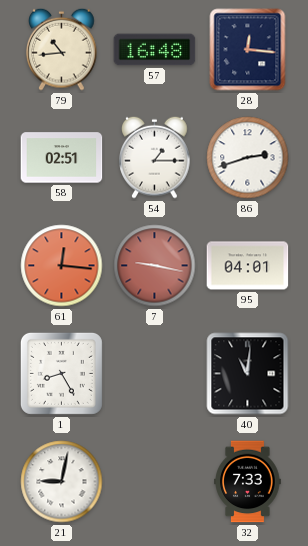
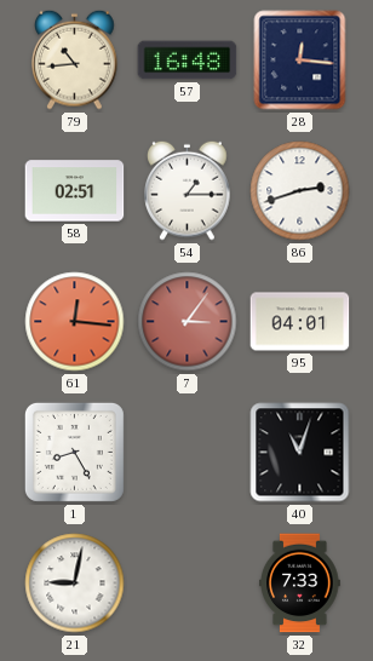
7: 9:17 -> 3:06 (188, 322)
40: 11:01 -> 11:03 (300, 453)
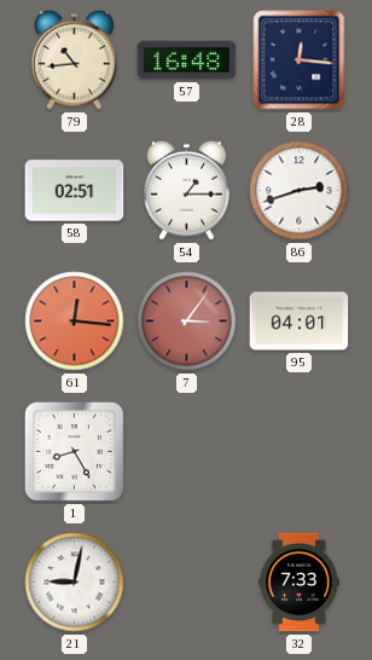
40: 11:03 -> none (300, 453)
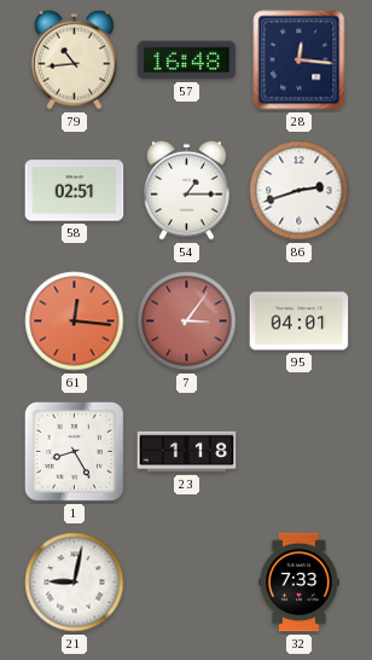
23: none -> 1:18 (187, 452)
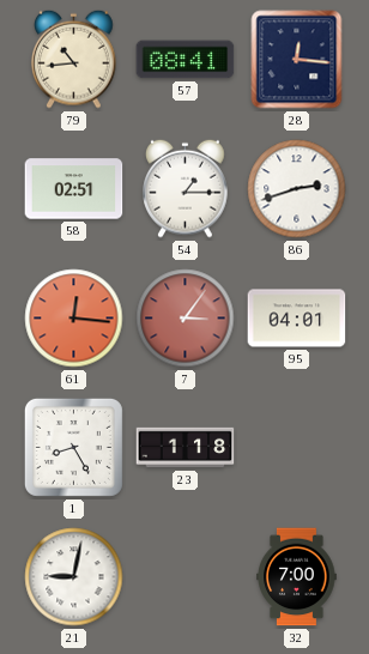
57: 16:48 -> 08:41 (186, 60)
32: 7:33 -> 7:00 (297, 577)
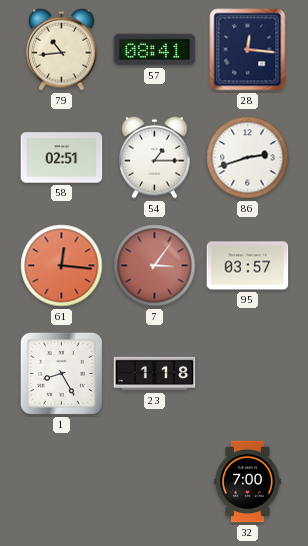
95: 04:01 -> 03:57 (248, 266)
21: 9:02 -> none (74, 577)
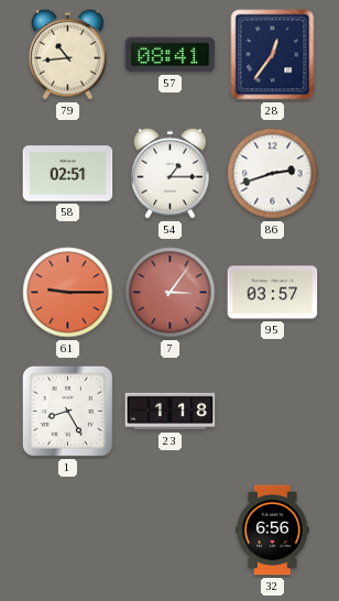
28: 12:16 -> 12:36 (273, 55)
61: 12:16 -> 9:15 (68, 293)
32: 7:00 -> 6:56 (273, 531)
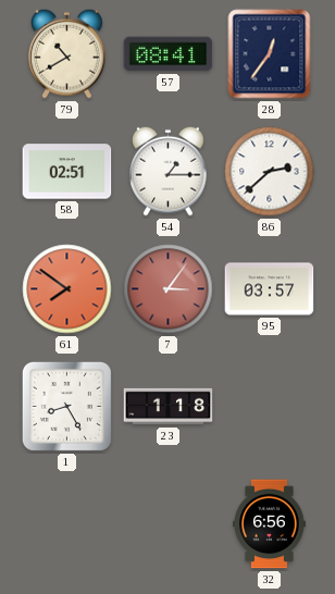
79: 10:44 -> 10:40 (67, 53)
86: 2:42 -> 2:38 (270, 172)
61: 9:15 -> 7:51 (67, 289)
